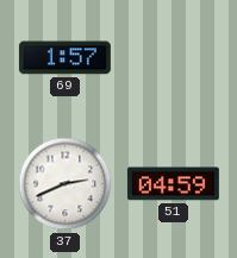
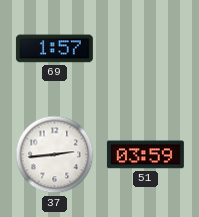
37: 2:41 -> 2:44 (55, 155)
51: 04:59 -> 03:59 (145, 155)
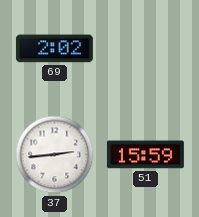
69: 1:57 -> 2:02 (54, 49)
51: 03:59 -> 15:59 (145, 155)
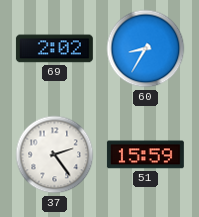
60: none -> 8:35 (146, 49)
37: 2:44 -> 2:24 (55, 155)
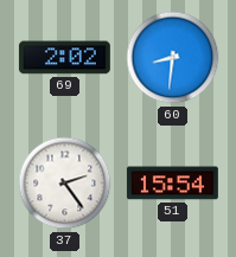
60: 8:35 -> 8:31 (173, 58)
51: 15:59 -> 15:54 (172, 184)
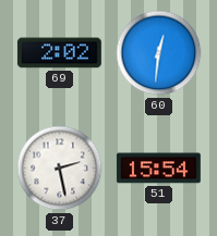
60: 8:31 -> 12:31 (159, 53)
37: 2:24 -> 2:28 (60, 169)
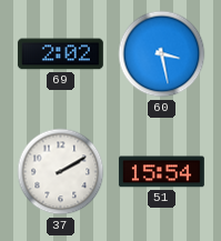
60: 12:31 -> 3:28 (162, 54)
37: 2:28 -> 2:10 (61, 172)
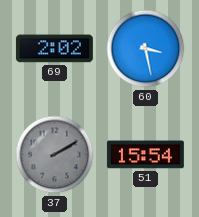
37 dial: white -> grey (55, 155)
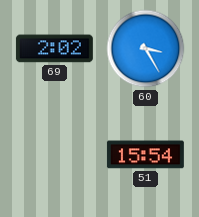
60: 3:28 -> 3:25 (146, 49)
37: 2:10 -> none (55, 155)
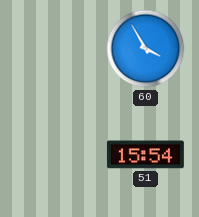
69: 2:02 -> none (54, 49)
60: 3:25 -> 3:55 (146, 49)
